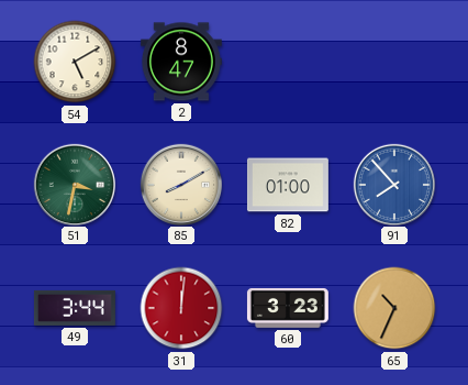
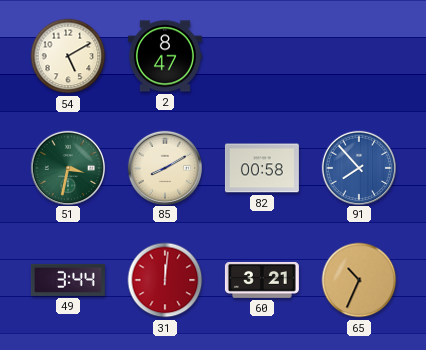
82: 01:00 -> 00:58 (262, 168)
60: 3:23 -> 3:21 (262, 280)
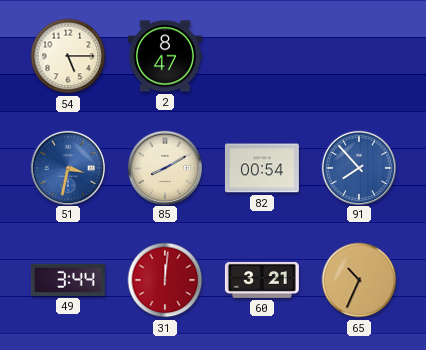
54: 5:10 -> 5:15 (68, 56)
51 dial: green -> blue (67, 167)
82: 00:58 -> 00:54 (262, 168)
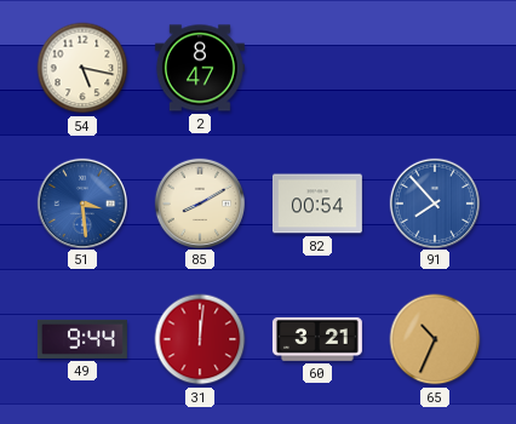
54: 5:15 -> 5:17 (82, 68)
51: 3:32 -> 3:29 (81, 202)
49: 3:44 -> 9:44 (82, 339)
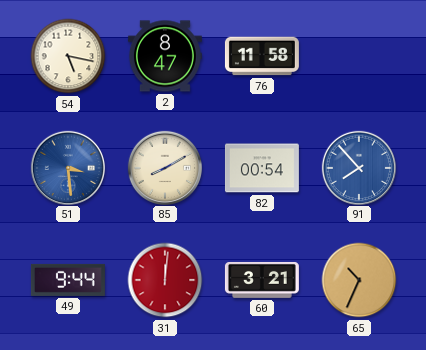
76: none -> 11:58 (262, 56)
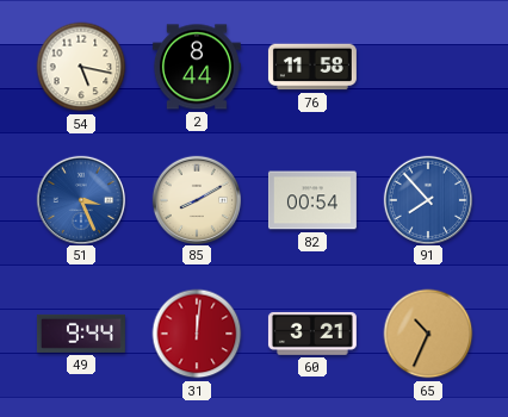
2: 8:47 -> 8:44 (197, 67)
51: 3:29 -> 3:26 (80, 199)
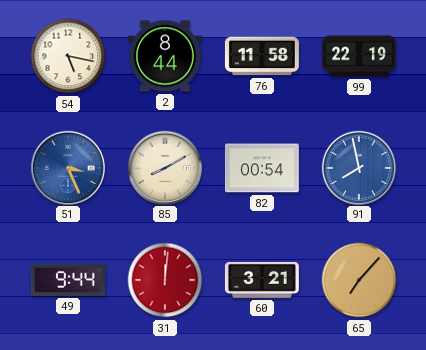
99: none -> 22:19 (359, 56)
91: 7:53 -> 7:58 (358, 167)
65: 10:34 -> 7:07 (359, 280)
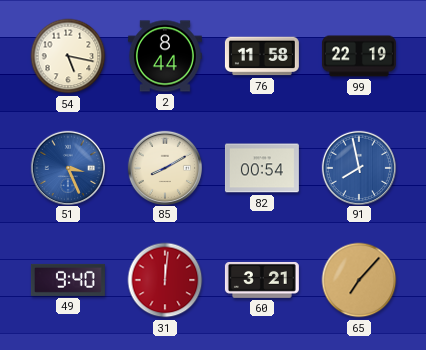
49: 9:44 -> 9:40 (68, 280)
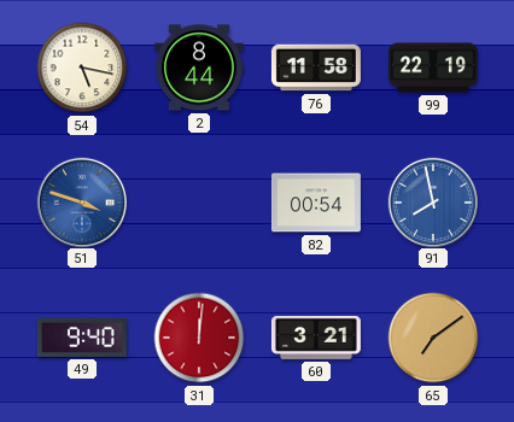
51: 3:26 -> 3:48 (81, 201)
85: 8:10 -> none (164, 167)
65: 7:07 -> 7:09 (433, 338)
